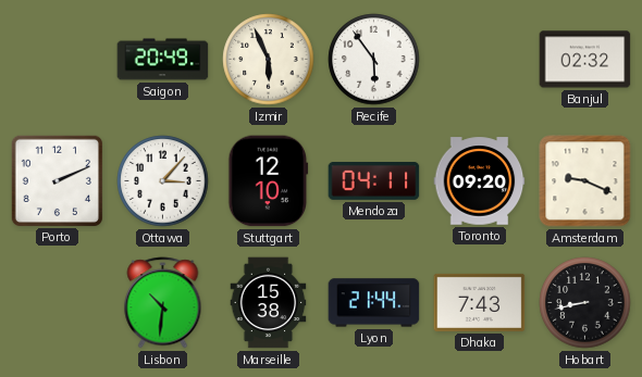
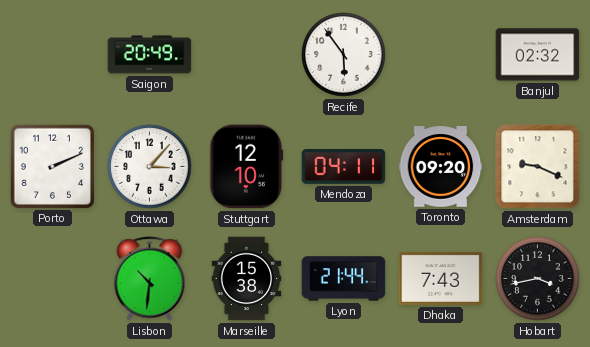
Izmir: 5:56 -> none (269, 60)
Hobart: 8:43 -> 3:43 (538, 279)
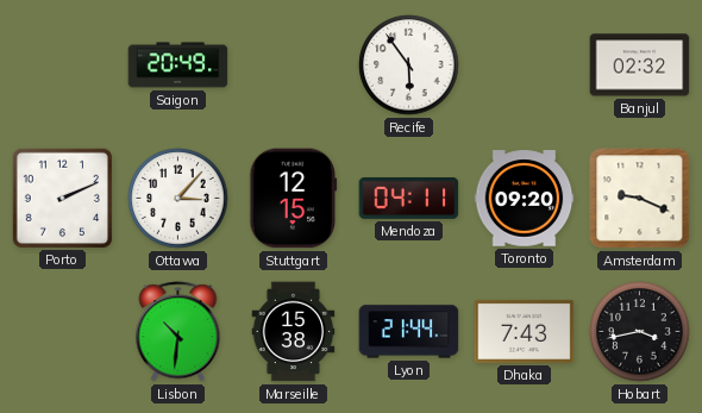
Stuttgart: 12:10 -> 12:15 (294, 199)
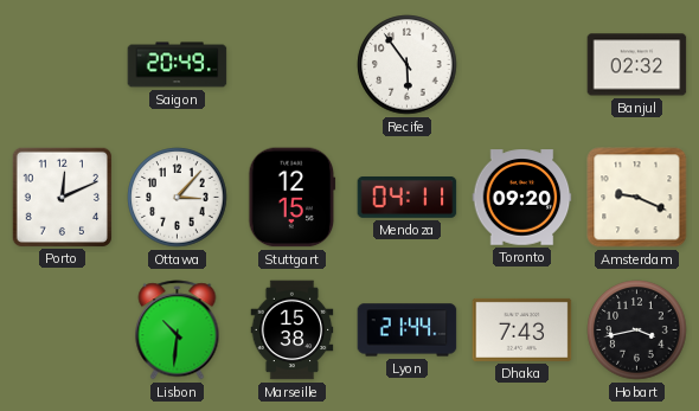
Porto: 2:11 -> 12:11 (62, 197)
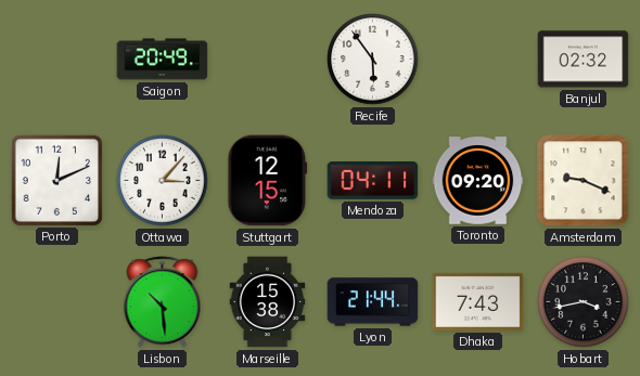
Lisbon: 10:31 -> 10:29 (163, 302)
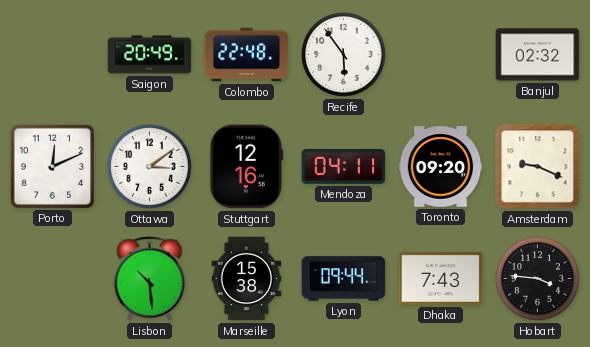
Colombo: none -> 22:48 (247, 55)
Ottawa: 3:07 -> 3:09 (150, 167)
Stuttgart: 12:15 -> 12:16 (247, 167)
Lyon: 21:44 -> 09:44 (344, 279)
Hobart: 3:43 -> 3:46 (538, 279)
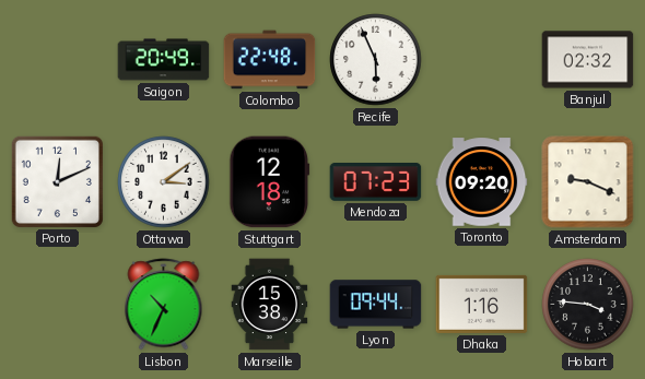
Recife: 5:54 -> 5:56 (376, 60)
Stuttgart: 12:16 -> 12:18 (270, 182)
Mendoza: 04:11 -> 07:23 (376, 182)
Lisbon: 10:29 -> 10:34 (164, 305)
Dhaka: 7:43 -> 1:16 (482, 304)
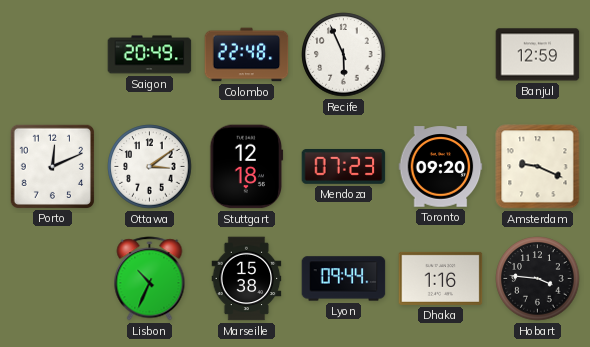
Banjul: 02:32 -> 12:59 (538, 55)
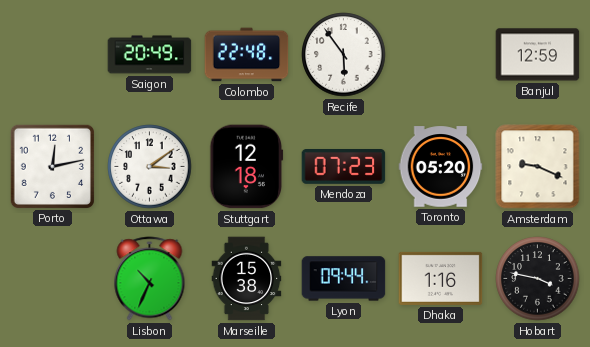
Recife: 5:56 -> 5:54 (344, 55)
Porto: 12:11 -> 12:13 (52, 166)
Toronto: 09:20 -> 05:20 (441, 167)
Hobart: 3:46 -> 3:47 (538, 279)
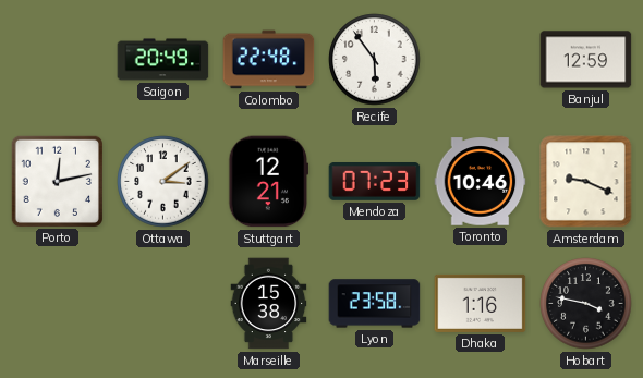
Stuttgart: 12:18 -> 12:21 (269, 182)
Toronto: 05:20 -> 10:46 (481, 182)
Lisbon: 10:34 -> none (150, 279)
Lyon: 09:44 -> 23:58 (375, 304)
